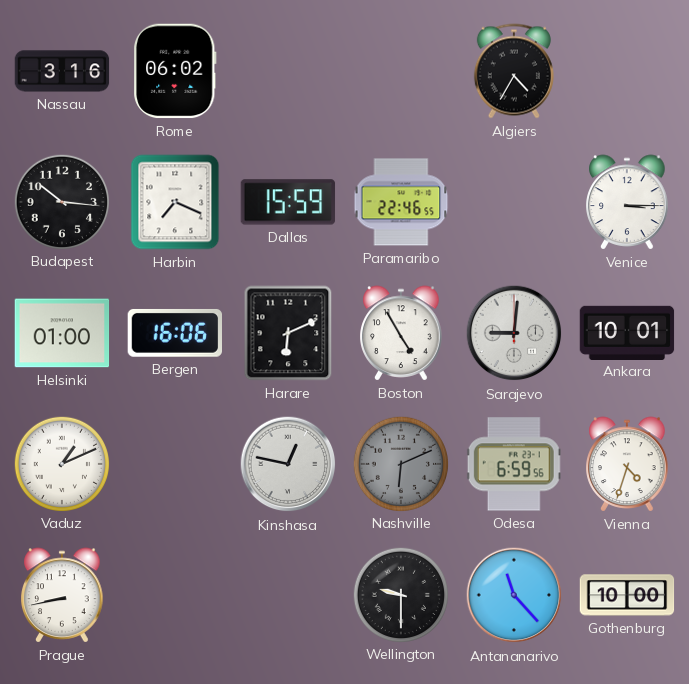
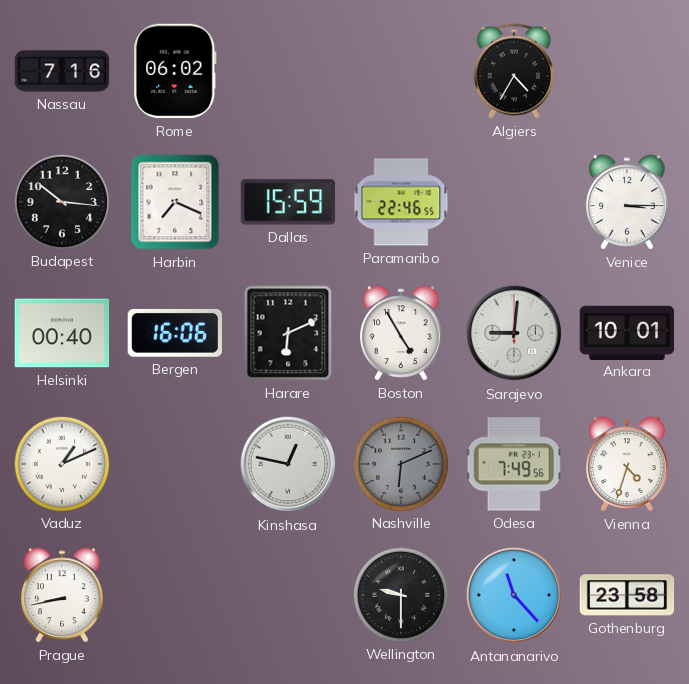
Nassau: 3:16 -> 7:16 (62, 71)
Helsinki: 01:00 -> 00:40 (62, 333)
Odesa: 6:59 -> 7:49 (514, 464)
Gothenburg: 10:00 -> 23:58 (627, 595)
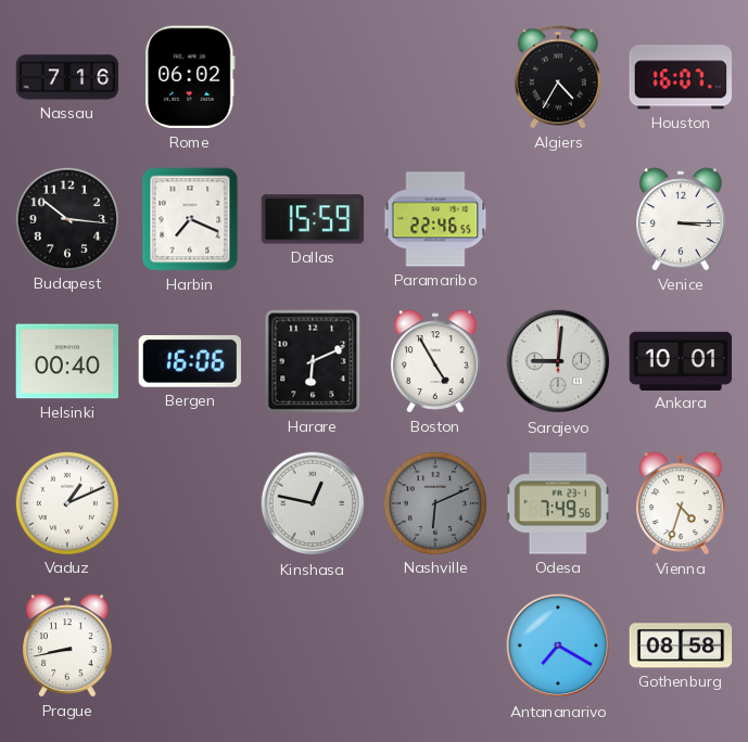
Houston: none -> 16:07 (681, 77)
Wellington: 9:30 -> none (400, 594)
Antananarivo: 11:23 -> 7:20 (558, 645)
Gothenburg: 23:58 -> 08:58 (681, 645)
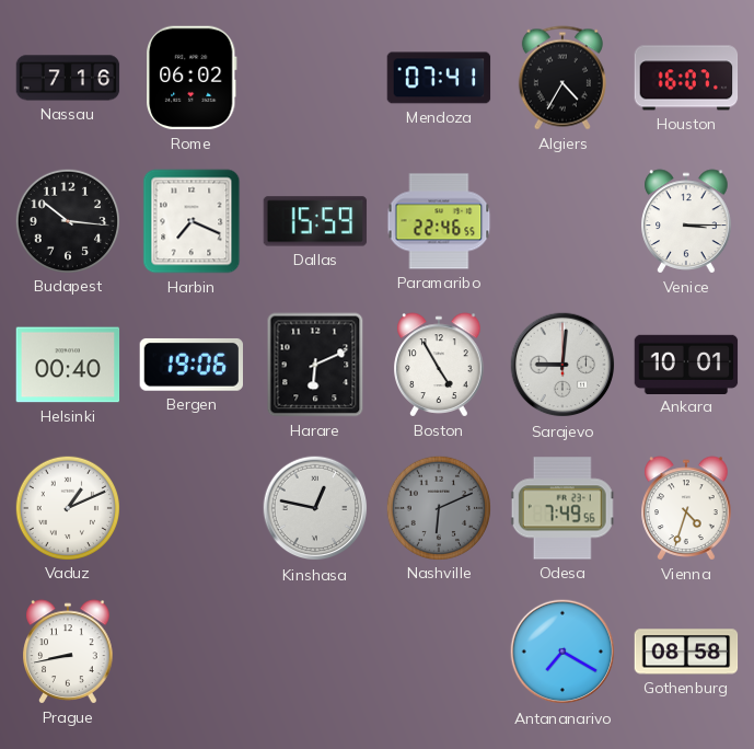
Mendoza: none -> 07:41 (439, 78)
Bergen: 16:06 -> 19:06 (192, 365)
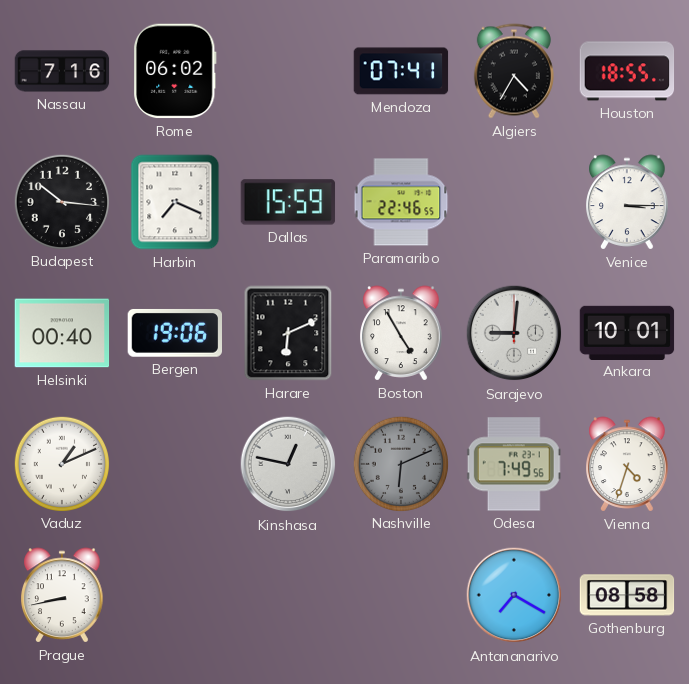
Houston: 16:07 -> 18:55 (627, 71)
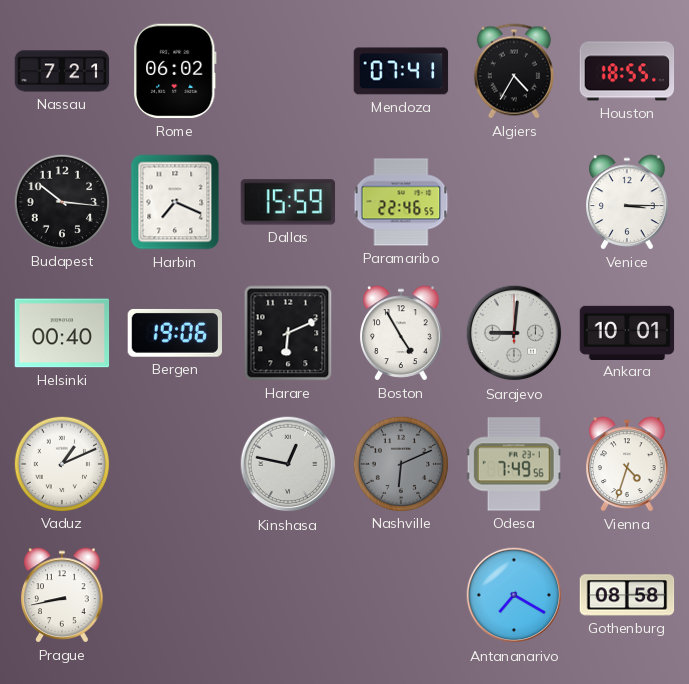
Nassau: 7:16 -> 7:21 (62, 71)
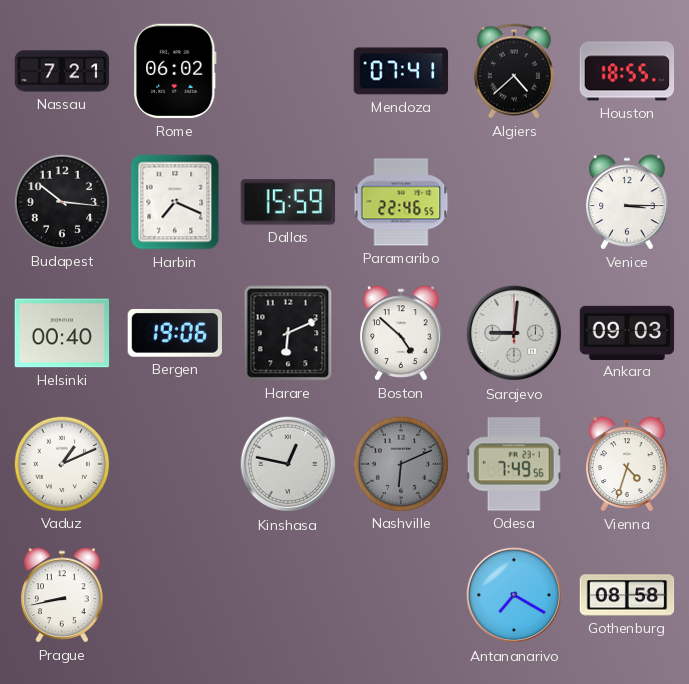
Algiers: 4:35 -> 4:38 (514, 71)
Boston: 4:55 -> 4:52 (401, 333)
Ankara: 10:01 -> 09:03 (627, 332)
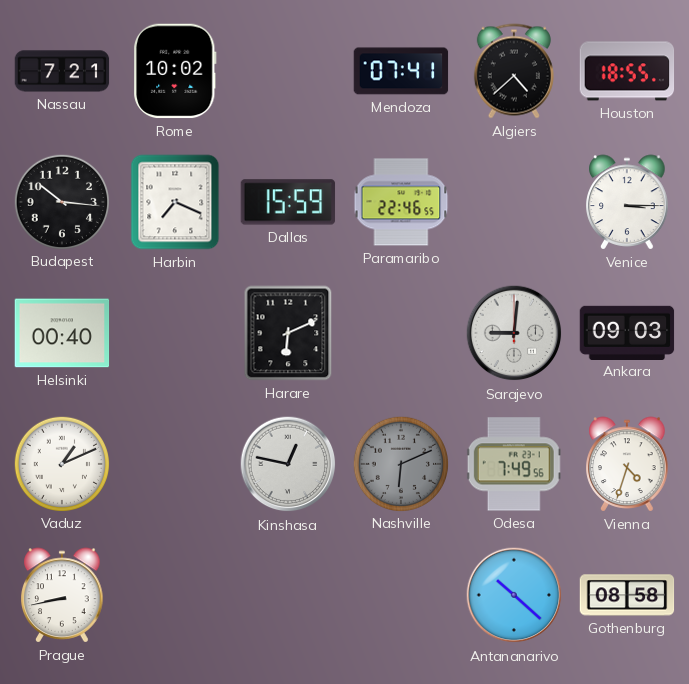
Rome: 06:02 -> 10:02 (175, 71)
Bergen: 19:06 -> none (175, 333)
Boston: 4:52 -> none (401, 333)
Antananarivo: 7:20 -> 10:22 (514, 595)
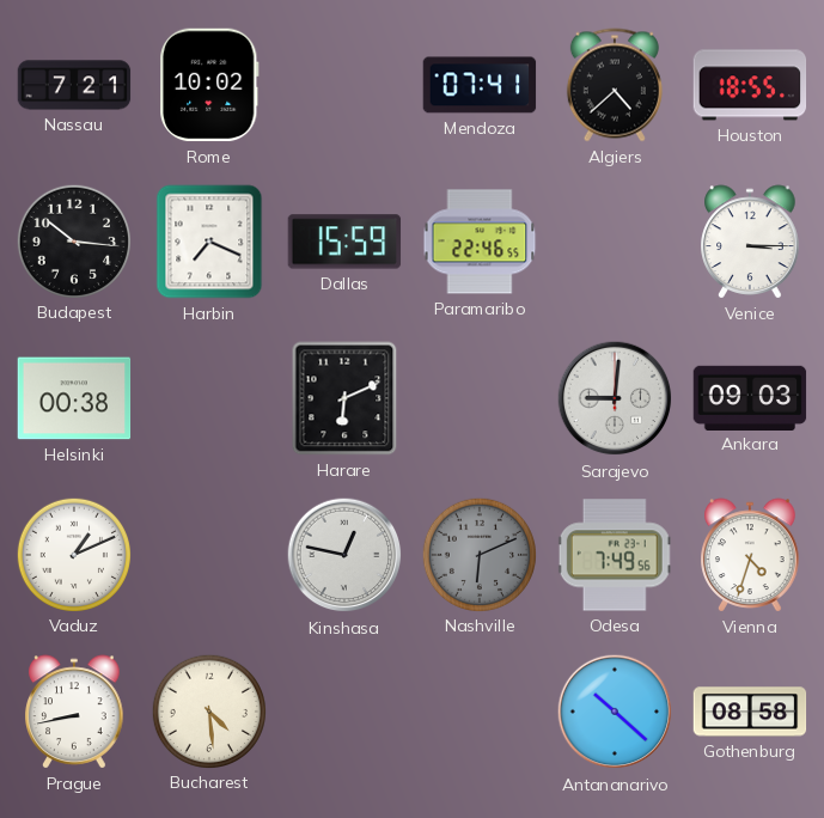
Helsinki: 00:40 -> 00:38 (74, 398)
Bucharest: none -> 4:29 (208, 710)
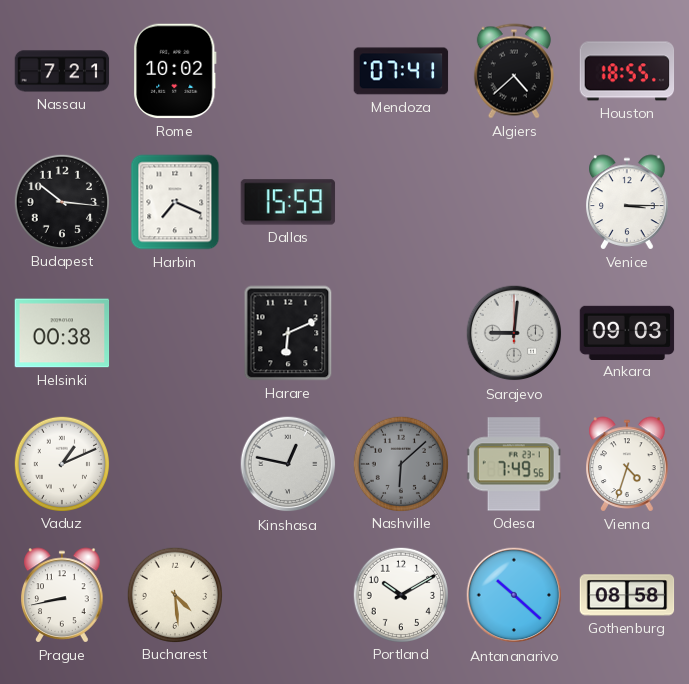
Paramaribo: 22:46 -> none (480, 242)
Nashville: 6:11 -> 6:08 (400, 463)
Portland: none -> 10:10 (400, 594)
